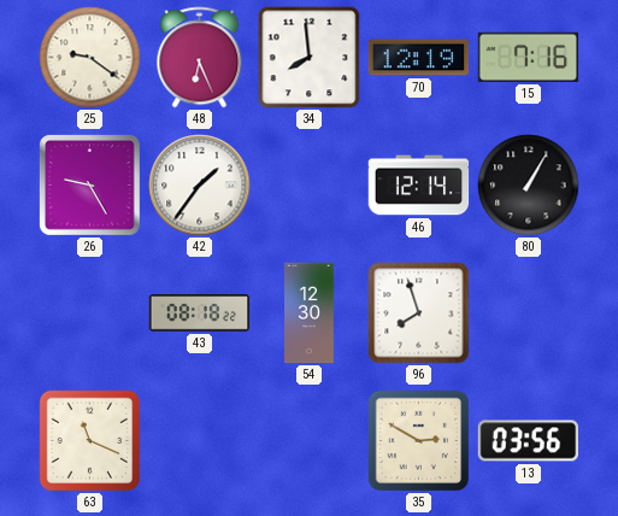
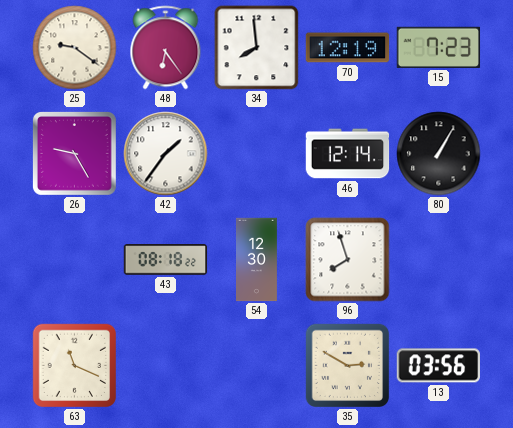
48: 6:26 -> 6:24 (166, 48)
15: 7:16 -> 7:23 (439, 47)
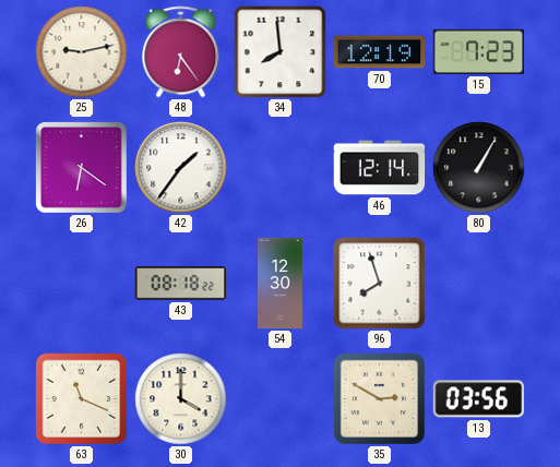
25: 9:21 -> 9:13 (82, 52)
26: 9:25 -> 6:21 (81, 167)
30: none -> 4:00 (181, 399)
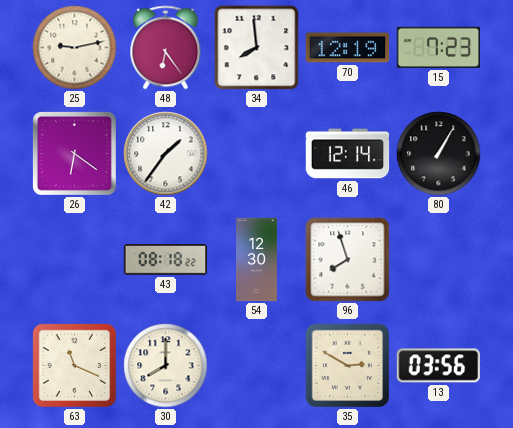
30: 4:00 -> 8:00 (166, 366)
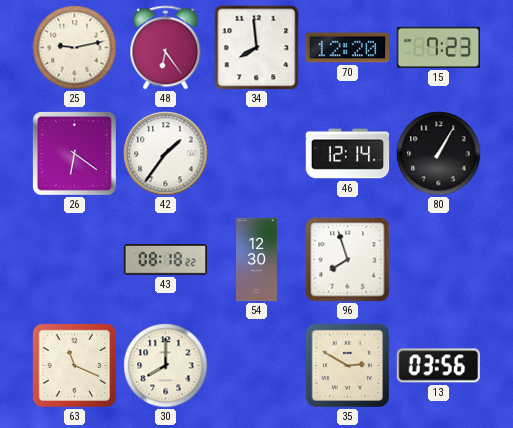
70: 12:19 -> 12:20 (348, 48)
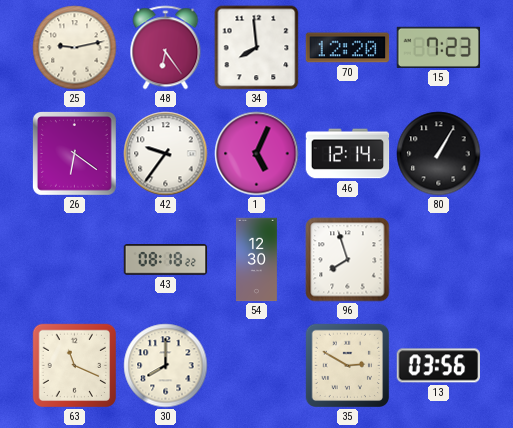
42: 1:36 -> 9:36 (166, 154)
1: none -> 5:04 (257, 154)
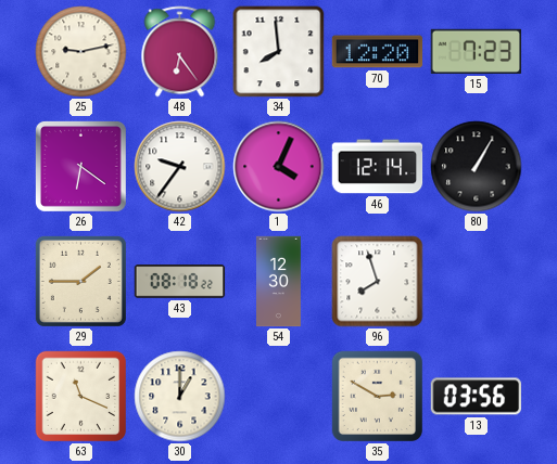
1: 5:04 -> 4:04 (279, 167)
29: none -> 1:45 (80, 281)
30: 8:00 -> 1:00 (180, 397)
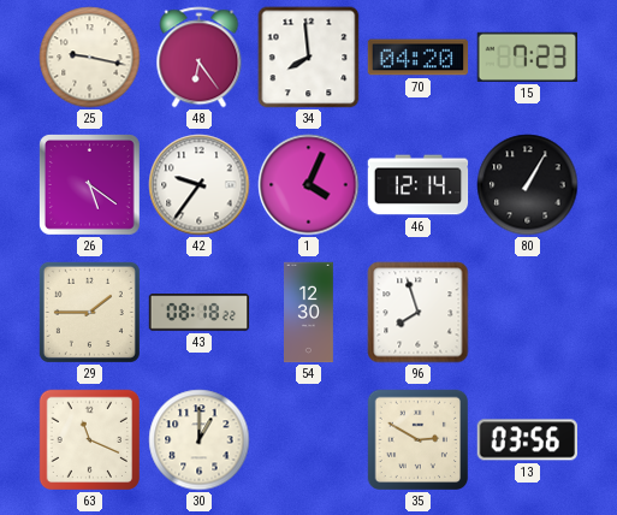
25: 9:13 -> 9:17 (90, 58)
70: 12:20 -> 04:20 (419, 58)
26: 6:21 -> 5:21 (89, 184)
